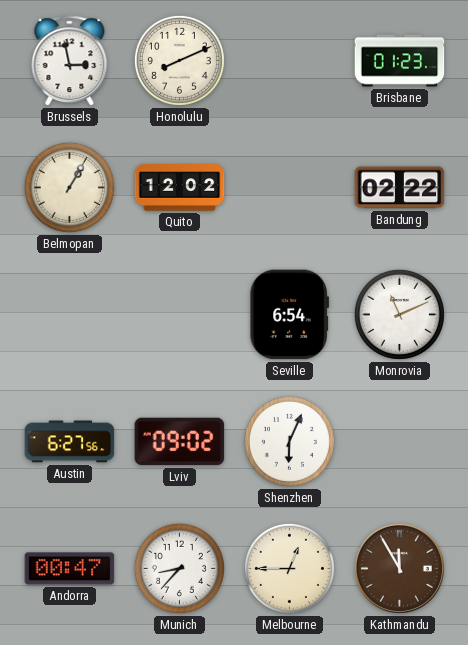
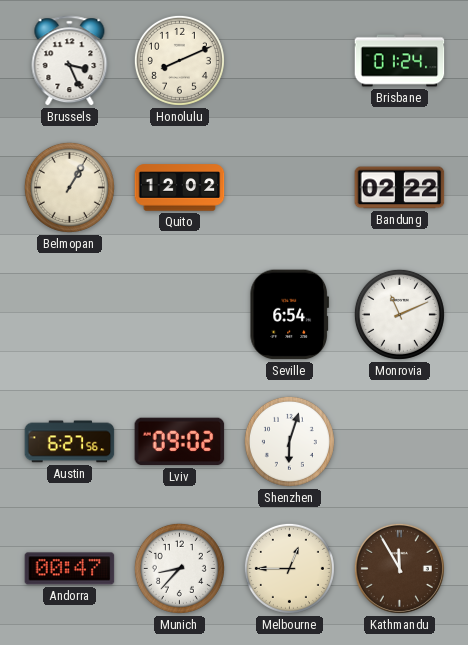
Brussels: 2:58 -> 3:26 (70, 61)
Brisbane: 01:23 -> 01:24 (400, 61)
Shenzhen: 6:04 -> 6:03 (289, 441)
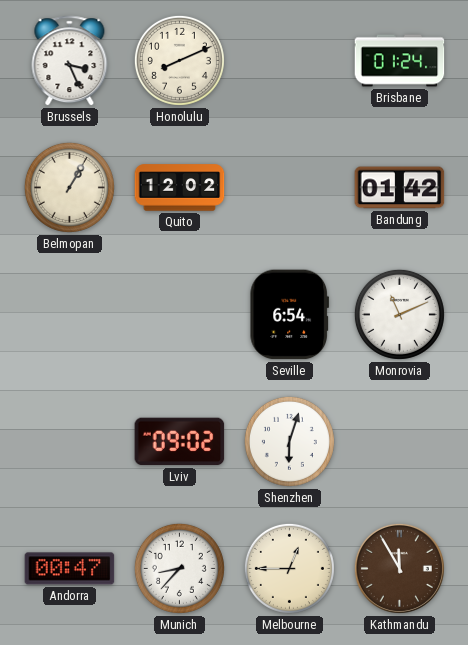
Bandung: 02:22 -> 01:42 (400, 188)
Austin: 6:27 -> none (70, 442)
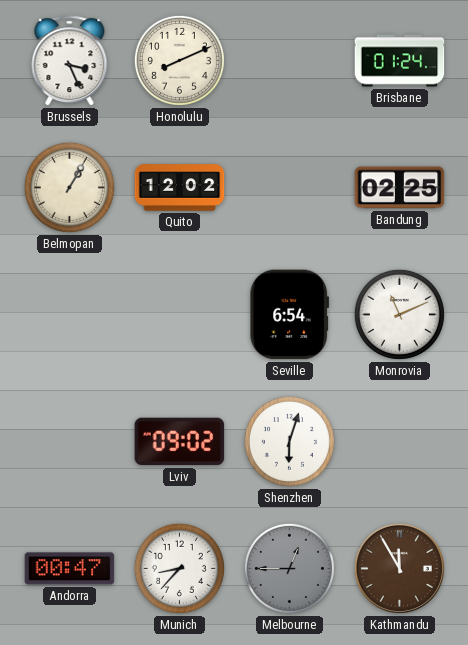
Bandung: 01:42 -> 02:25 (400, 188)
Melbourne dial: cream -> grey (289, 568)
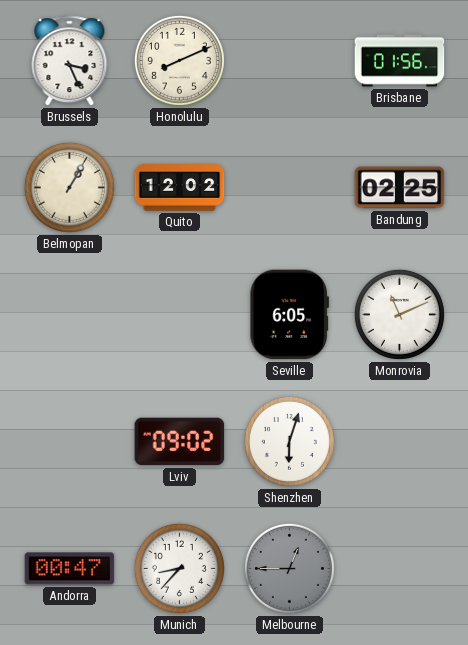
Brisbane: 01:24 -> 01:56 (400, 61)
Seville: 6:54 -> 6:05 (289, 315)
Kathmandu: 11:55 -> none (399, 568)
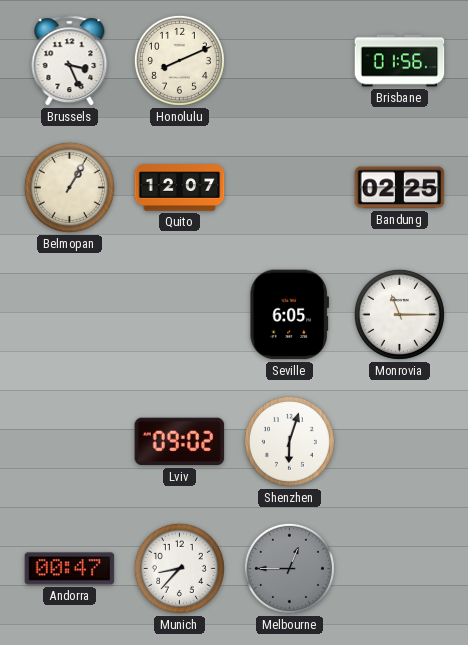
Quito: 12:02 -> 12:07 (180, 188)
Monrovia: 11:11 -> 11:15 (399, 314)
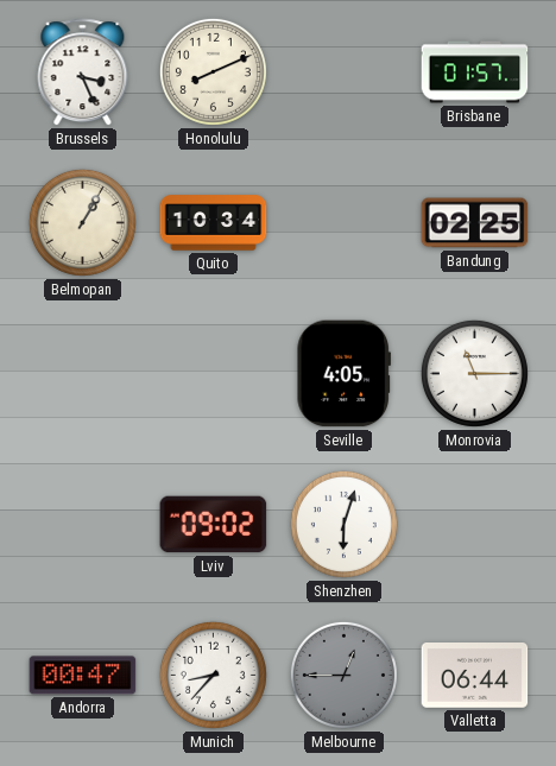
Brisbane: 01:56 -> 01:57 (475, 72)
Quito: 12:07 -> 10:34 (214, 223)
Seville: 6:05 -> 4:05 (343, 374)
Valletta: none -> 06:44 (475, 676)
